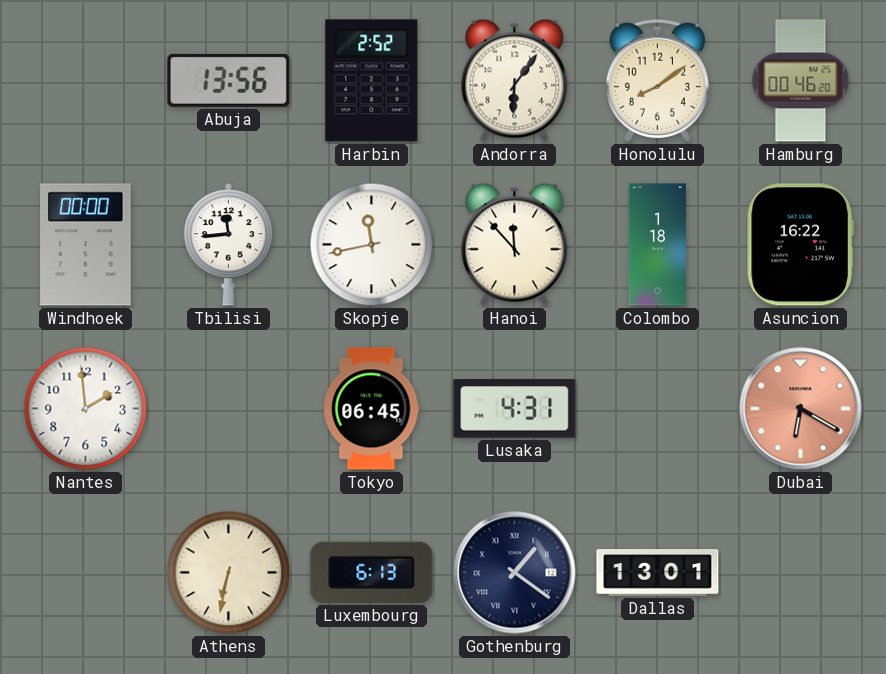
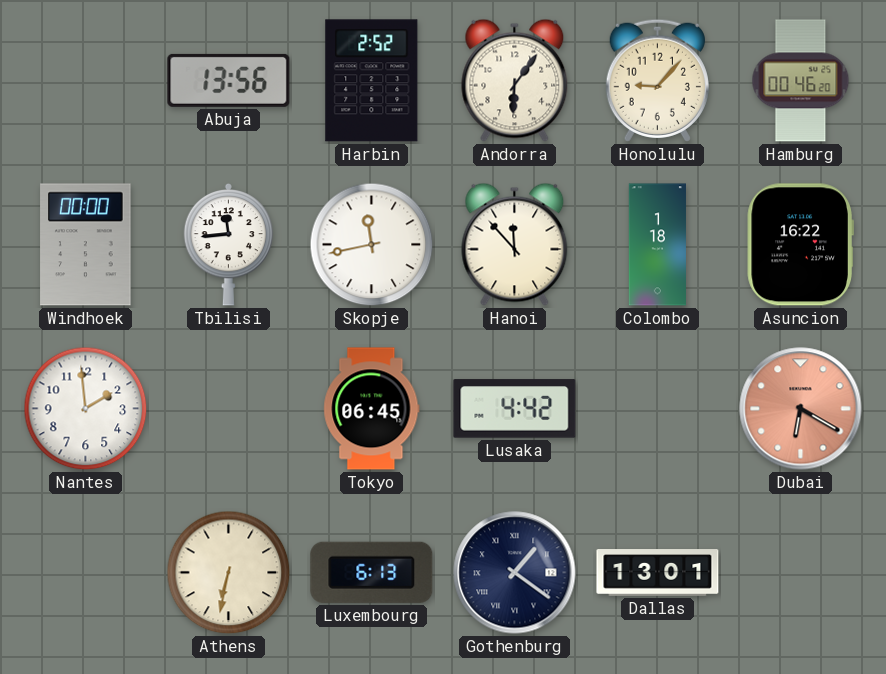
Honolulu: 8:09 -> 9:07 (657, 80)
Lusaka: 4:31 -> 4:42 (515, 409)
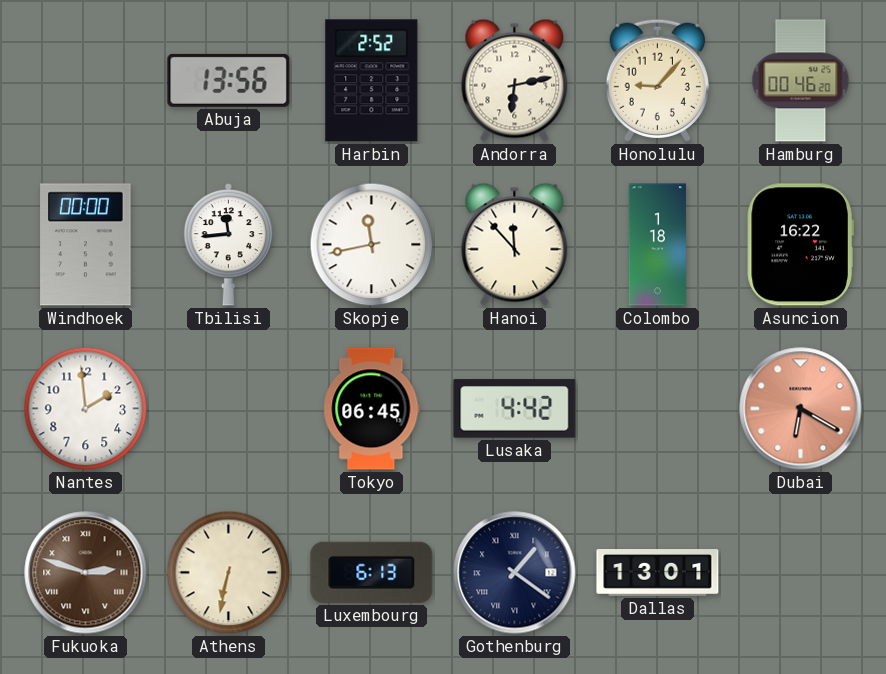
Andorra: 6:06 -> 6:13 (515, 80)
Fukuoka: none -> 2:48 (86, 573)
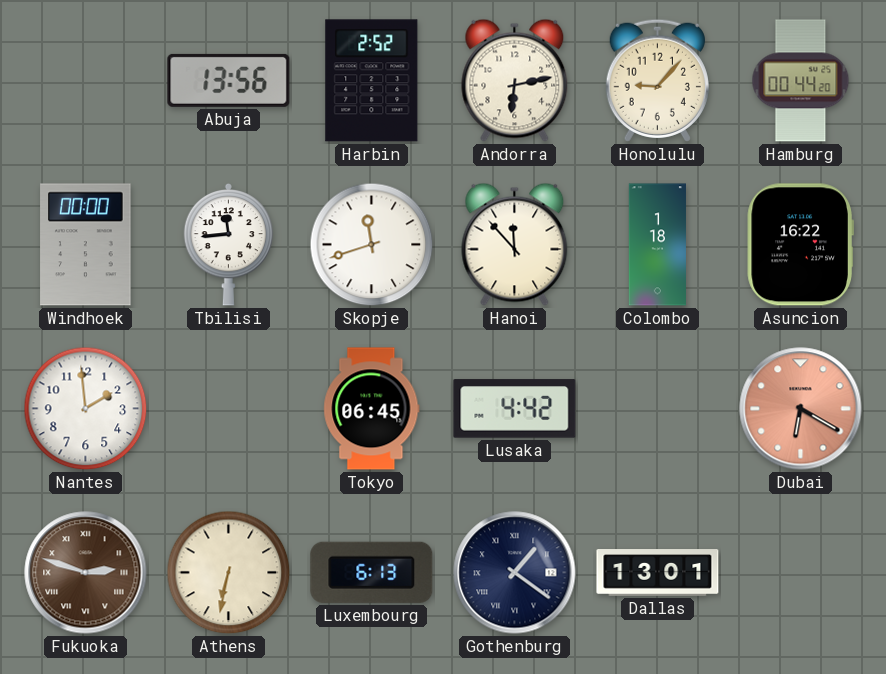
Hamburg: 00:46 -> 00:44 (801, 81)
Skopje: 11:43 -> 11:42 (372, 245)
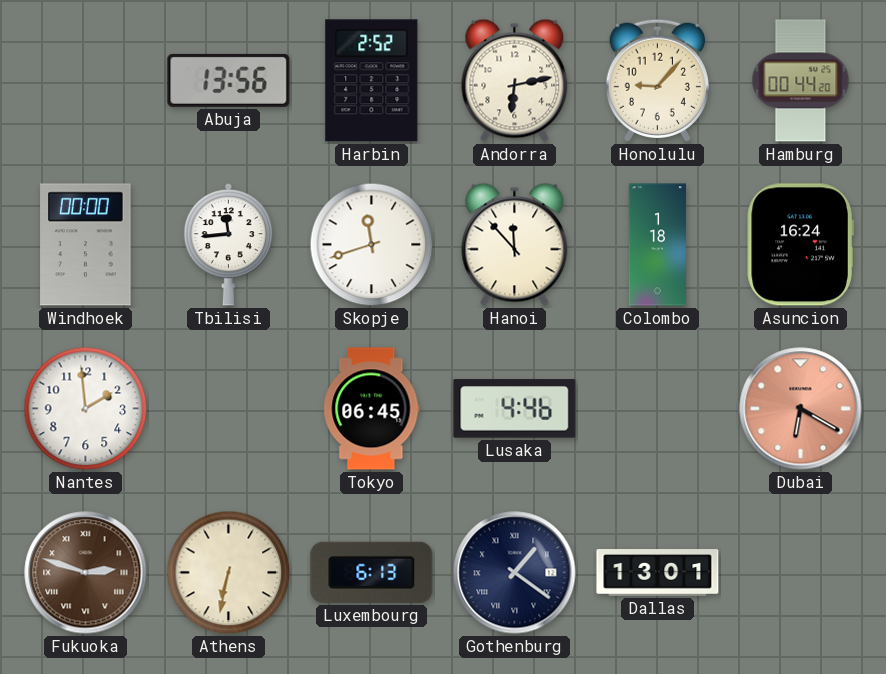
Asuncion: 16:22 -> 16:24 (800, 245)
Lusaka: 4:42 -> 4:46 (515, 409)
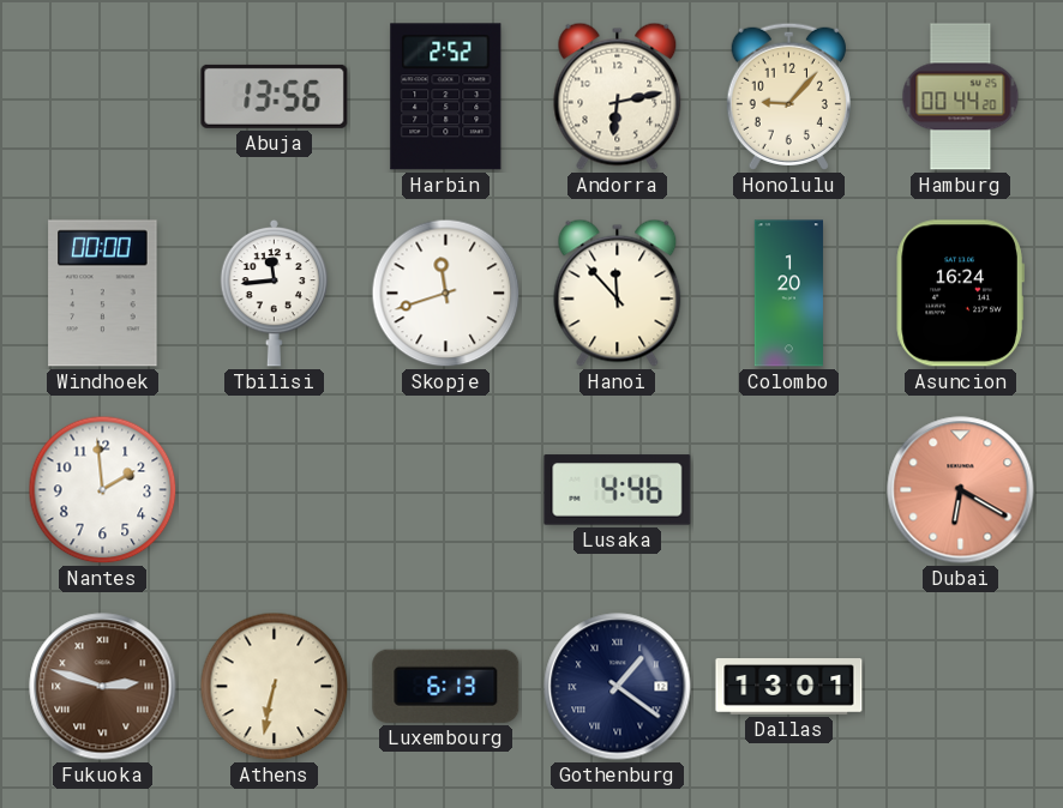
Colombo: 1:18 -> 1:20 (788, 294)
Tokyo: 06:45 -> none (372, 409)
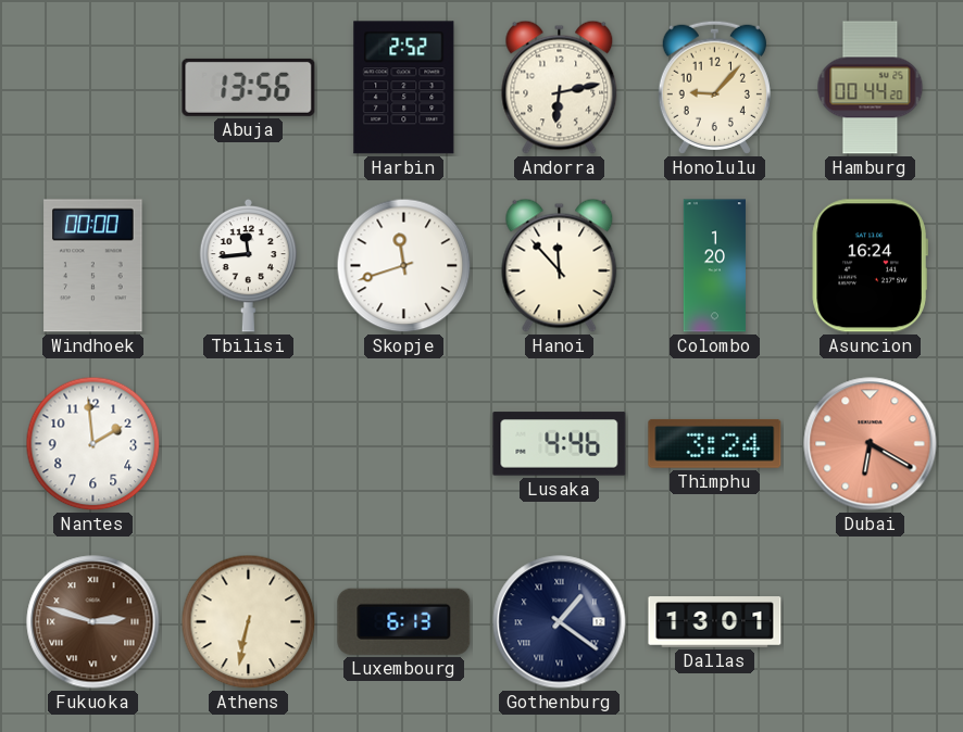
Thimphu: none -> 3:24 (715, 443)
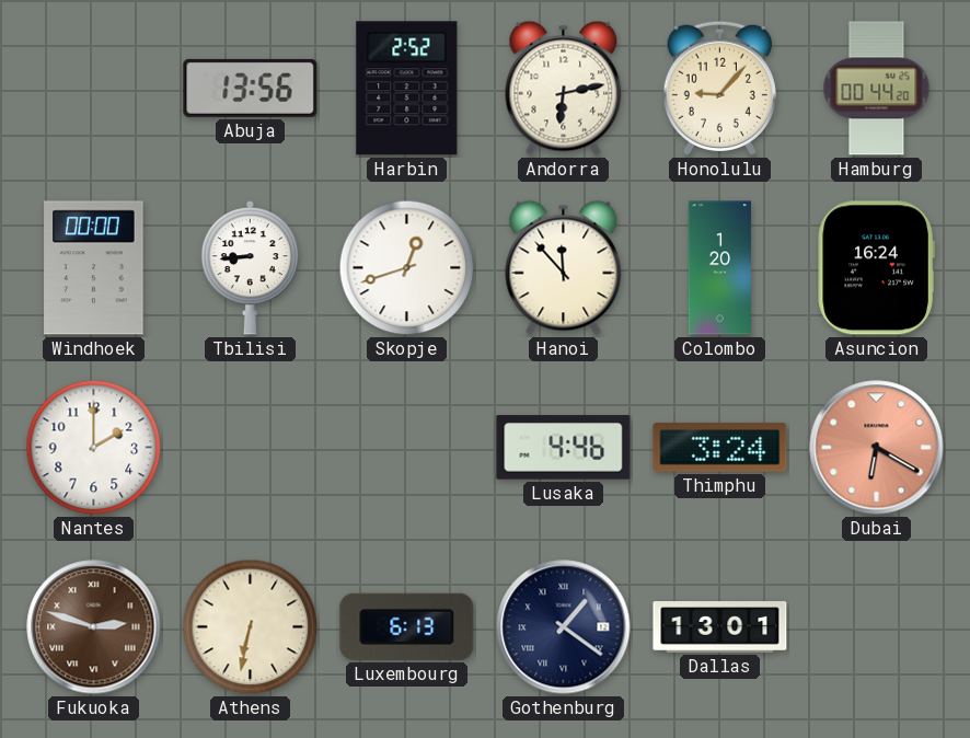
Tbilisi: 11:44 -> 8:44 (251, 267)
Skopje: 11:42 -> 12:42 (407, 268)
Nantes: 1:59 -> 2:00 (94, 448)
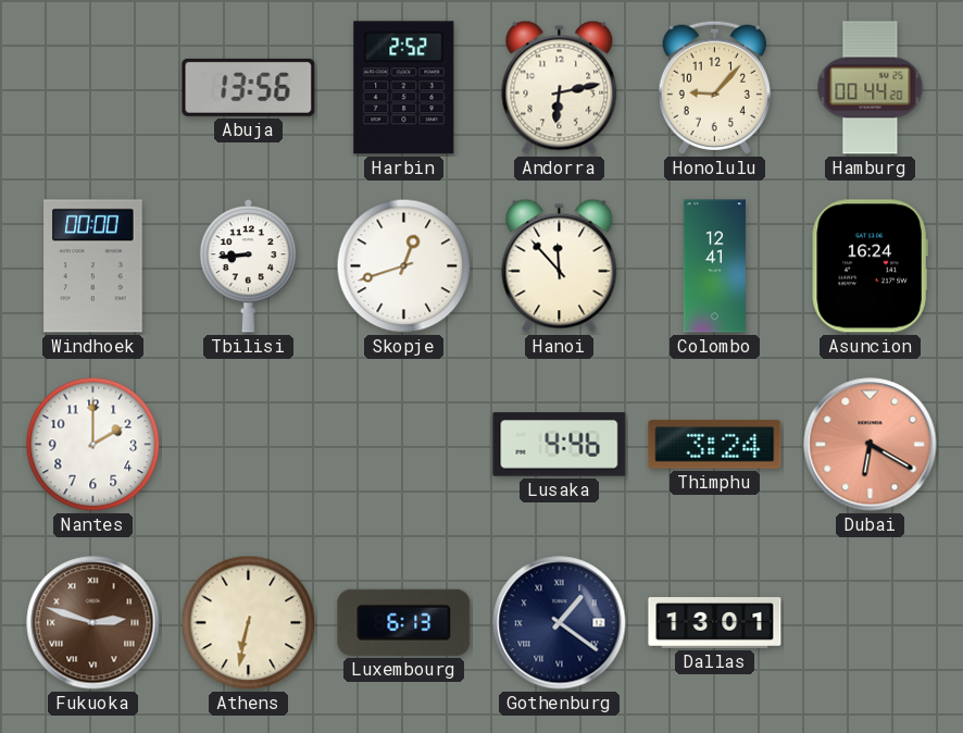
Colombo: 1:20 -> 12:41 (714, 266)
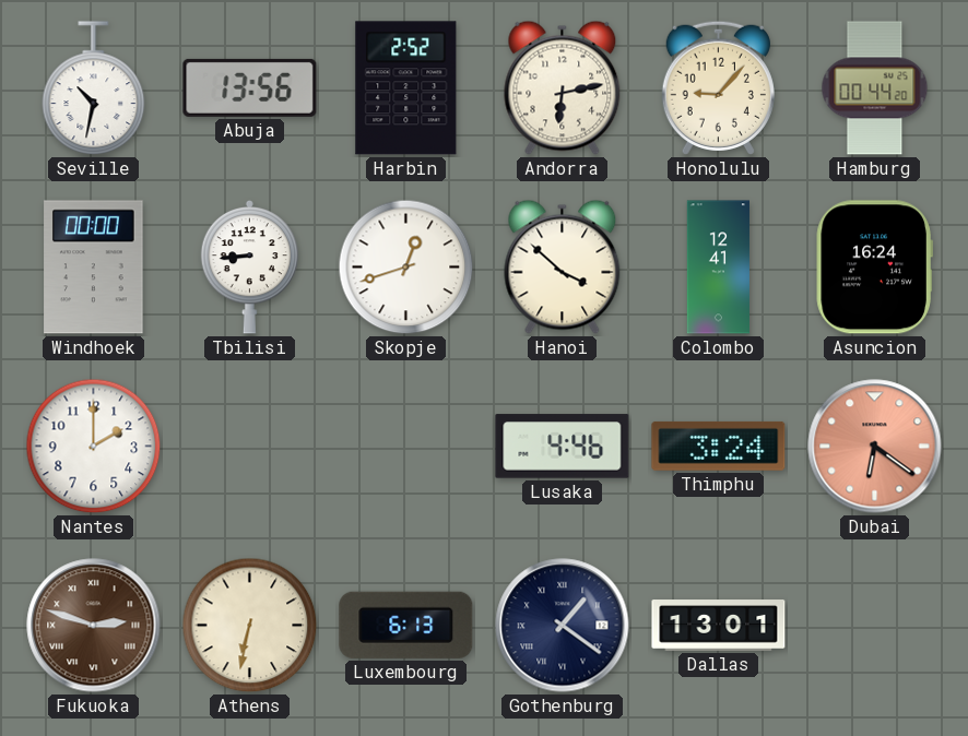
Seville: none -> 10:32 (94, 88)
Hanoi: 11:53 -> 3:52 (563, 266)
Dubai: 6:20 -> 6:21 (875, 447)
